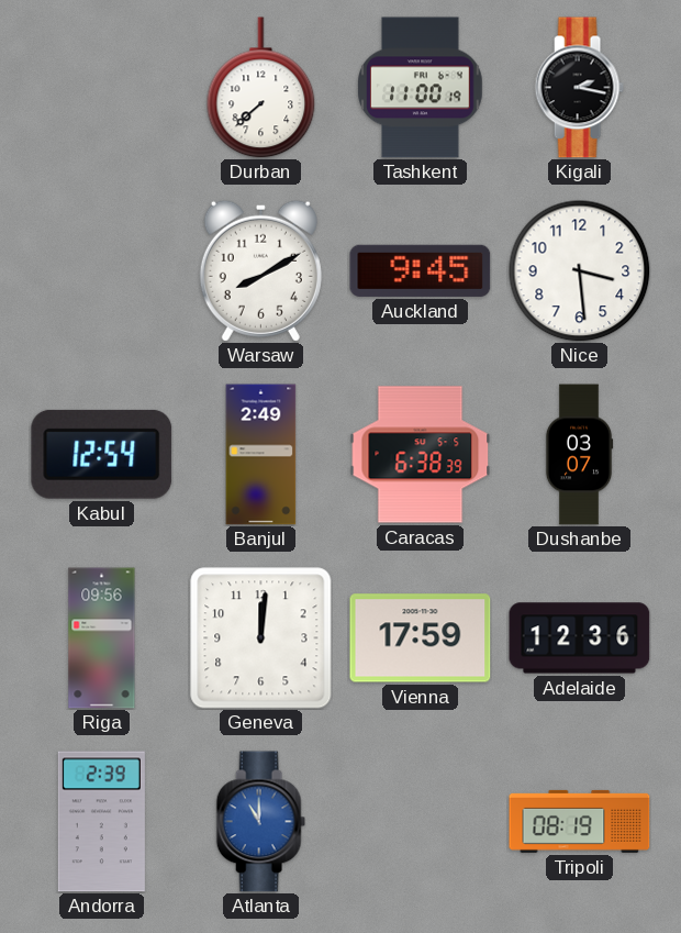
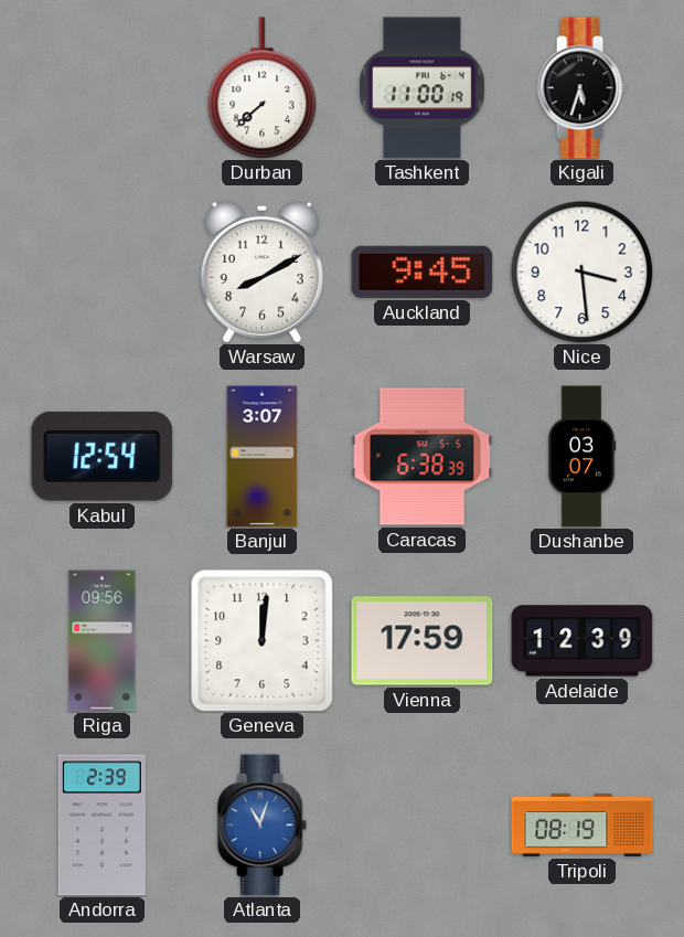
Kigali: 2:17 -> 5:33 (581, 88)
Banjul: 2:49 -> 3:07 (263, 457)
Adelaide: 12:36 -> 12:39 (583, 641)
Atlanta: 11:00 -> 11:03 (261, 826)
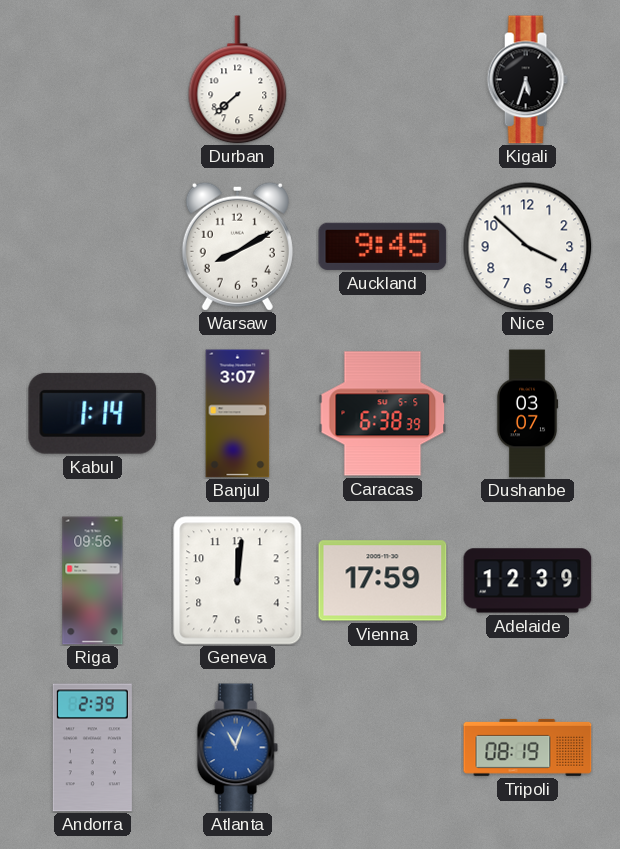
Tashkent: 11:00 -> none (423, 88)
Nice: 3:29 -> 3:52 (527, 246)
Kabul: 12:54 -> 1:14 (93, 413)
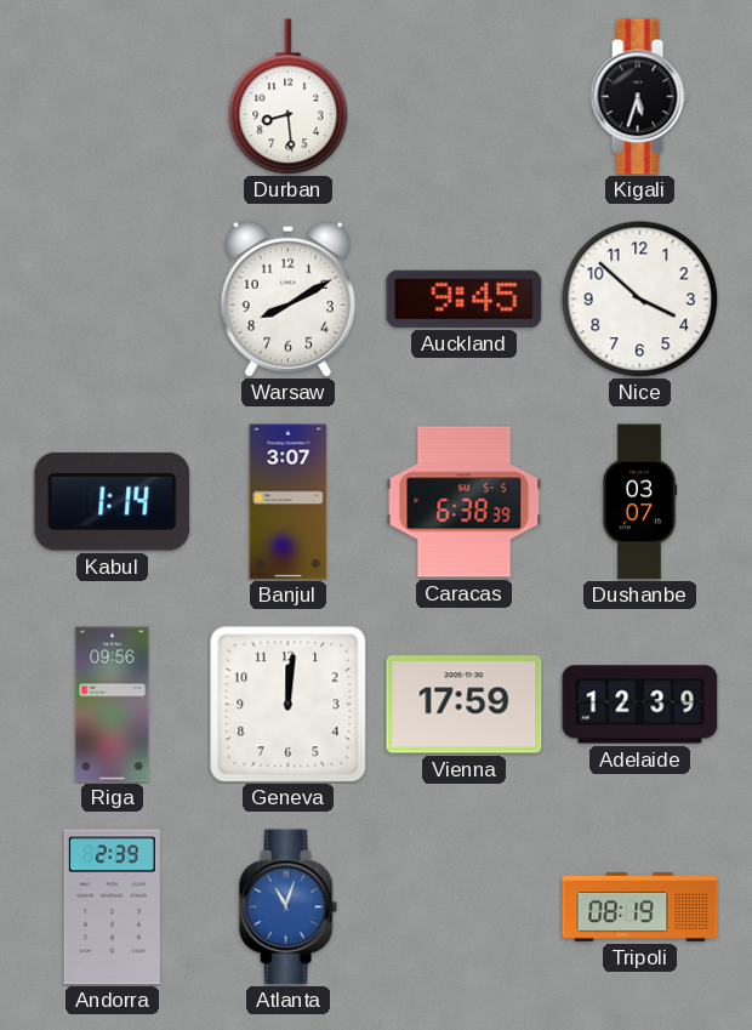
Durban: 7:38 -> 8:29 (289, 97)
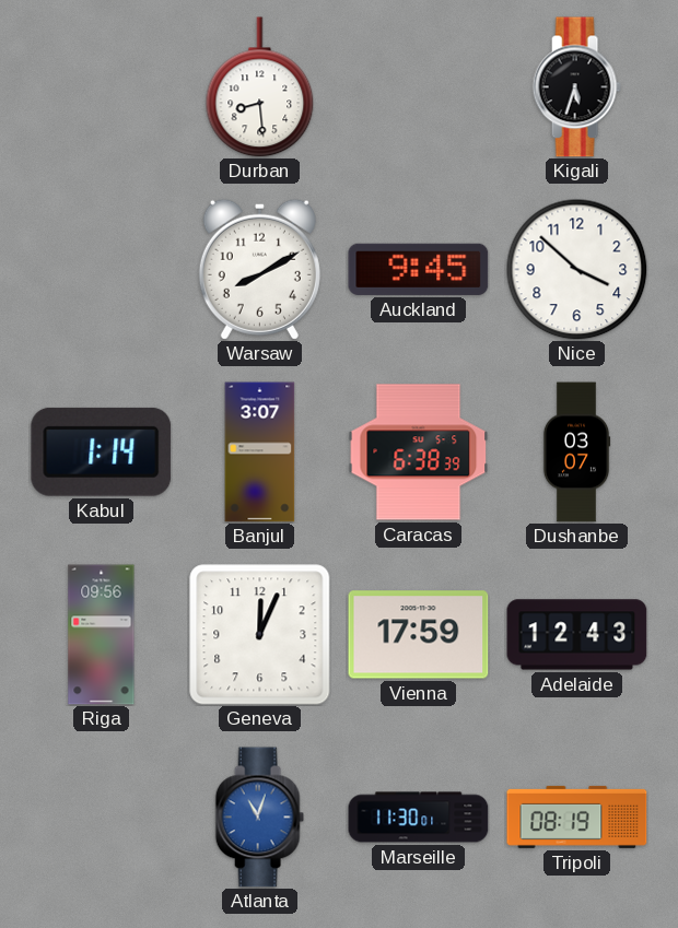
Geneva: 12:01 -> 12:04 (260, 635)
Adelaide: 12:39 -> 12:43 (577, 635)
Andorra: 2:39 -> none (112, 907)
Marseille: none -> 11:30 (419, 818)
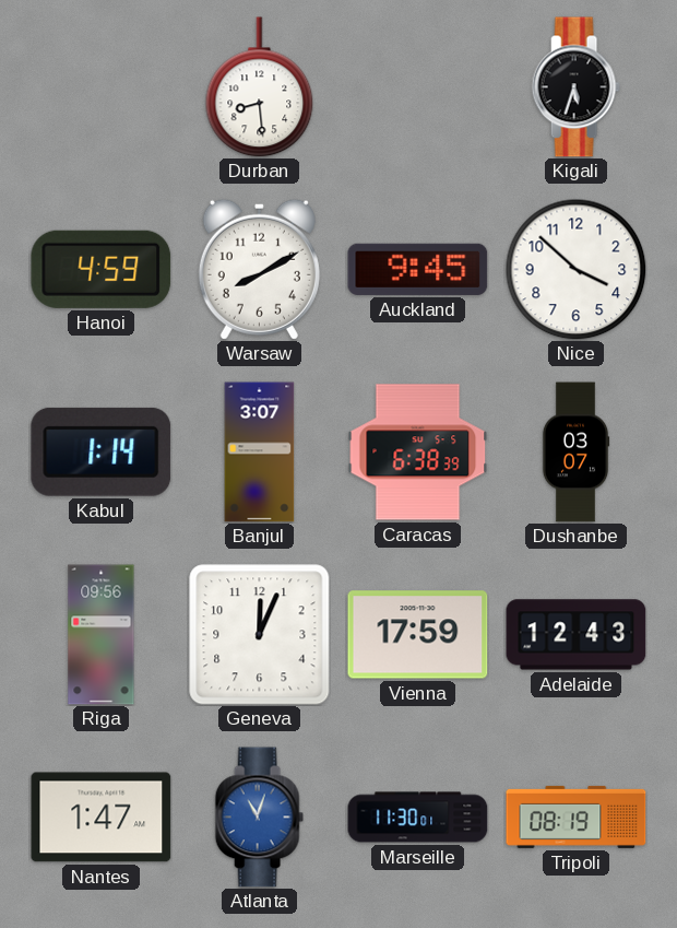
Hanoi: none -> 4:59 (102, 269)
Nantes: none -> 1:47 (102, 818)
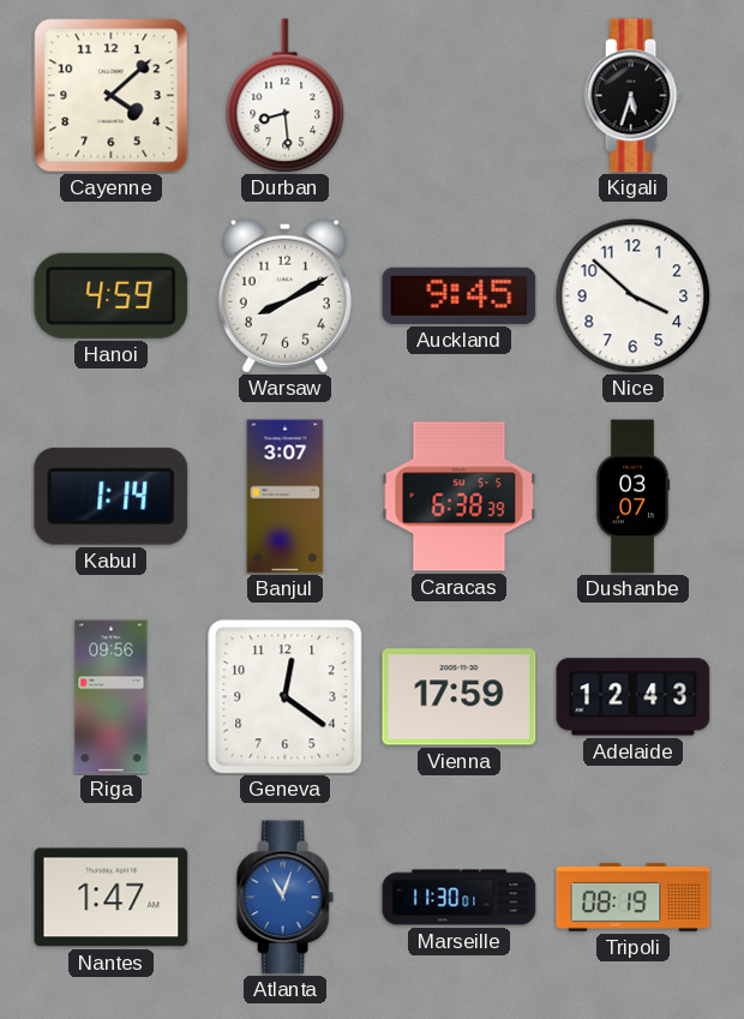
Cayenne: none -> 4:08 (112, 96)
Geneva: 12:04 -> 12:21 (286, 697)
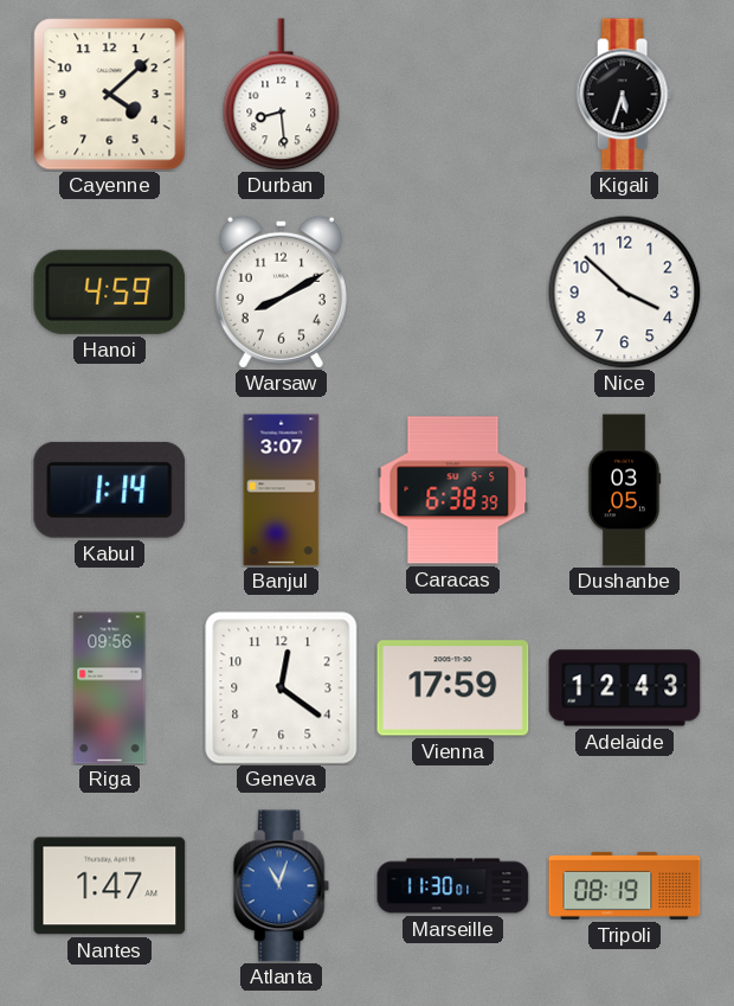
Auckland: 9:45 -> none (460, 295)
Dushanbe: 03:07 -> 03:05 (624, 491)
